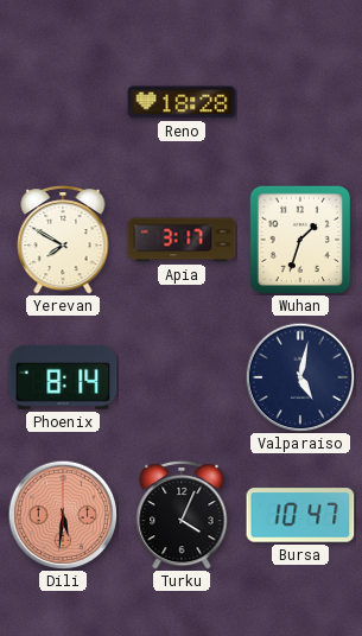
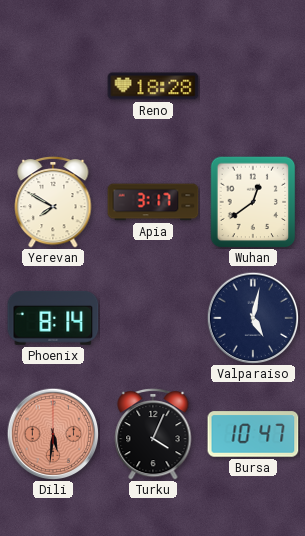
Wuhan: 1:33 -> 12:39 (253, 202)
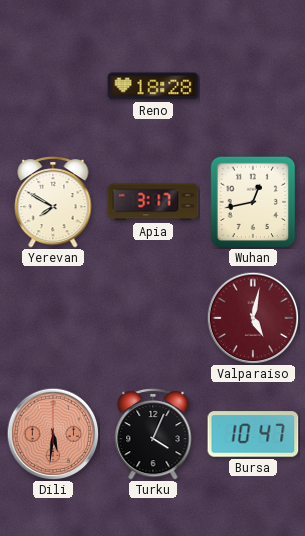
Wuhan: 12:39 -> 12:43 (253, 202)
Phoenix: 8:14 -> none (53, 318)
Valparaiso dial: navy -> burgundy (253, 318)
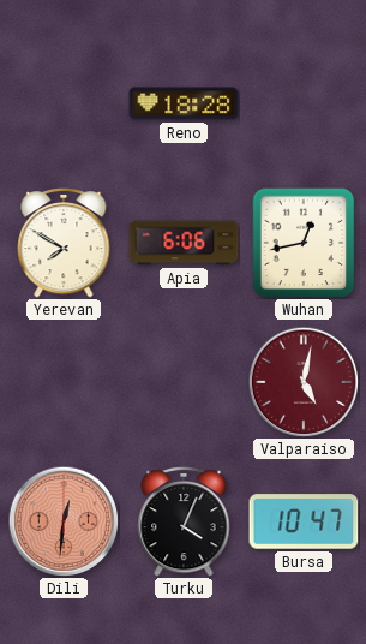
Apia: 3:17 -> 6:06 (184, 243)
Dili: 5:31 -> 12:31 (64, 521)
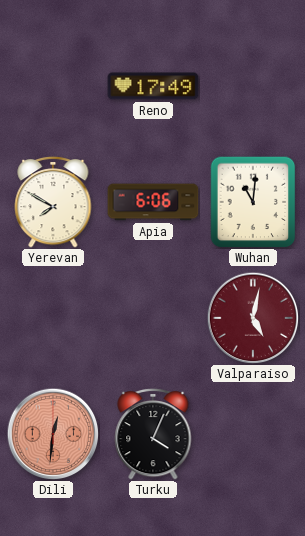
Reno: 18:28 -> 17:49 (153, 86)
Wuhan: 12:43 -> 11:01 (253, 202)
Bursa: 10:47 -> none (304, 521)
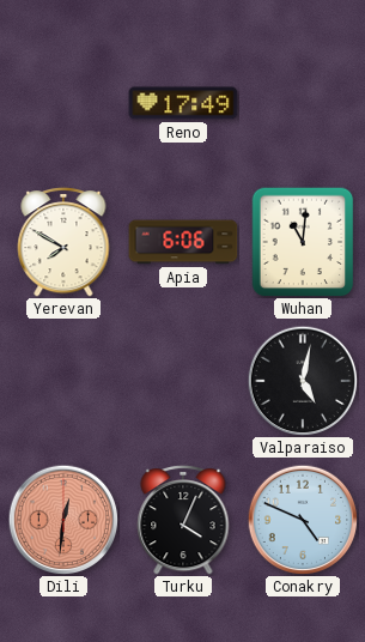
Valparaiso dial: burgundy -> black (303, 381)
Conakry: none -> 4:49 (303, 520)
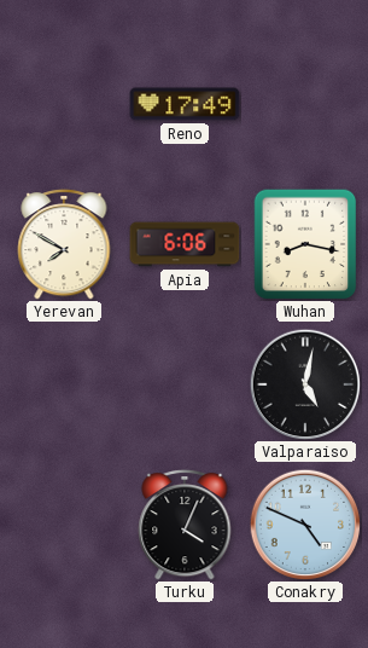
Wuhan: 11:01 -> 8:17 (305, 244)
Dili: 12:31 -> none (63, 520)
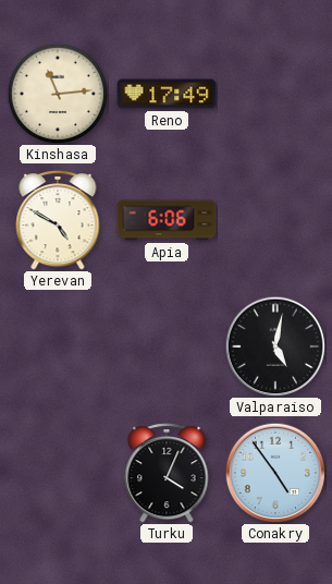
Kinshasa: none -> 11:14 (58, 94)
Yerevan: 7:50 -> 4:50 (58, 220)
Wuhan: 8:17 -> none (305, 244)
Conakry: 4:49 -> 4:54 (275, 473)
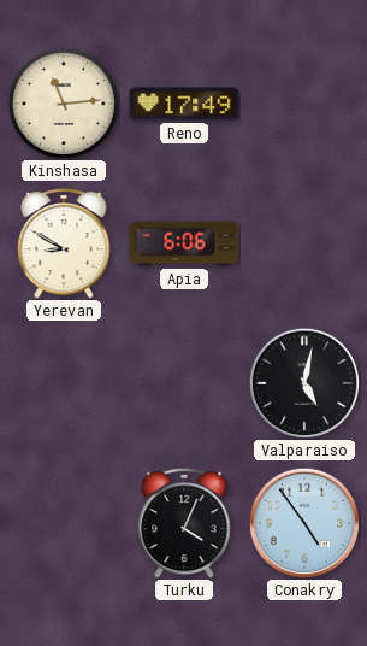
Yerevan: 4:50 -> 8:50 (64, 243)
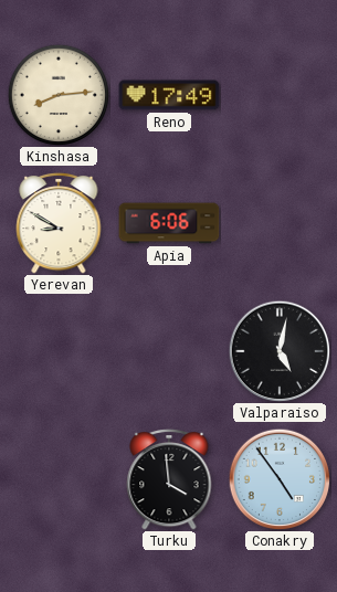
Kinshasa: 11:14 -> 8:14 (59, 95)
Turku: 4:04 -> 3:59 (169, 479)
